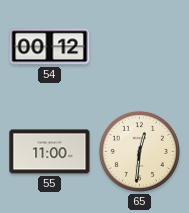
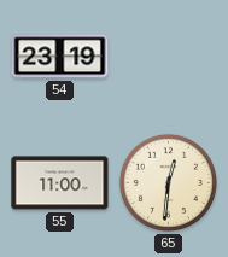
54: 00:12 -> 23:19 (60, 57)
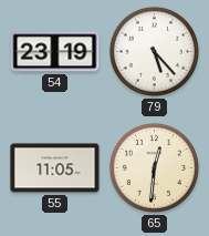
79: none -> 5:23 (154, 51)
55: 11:00 -> 11:05 (55, 168)
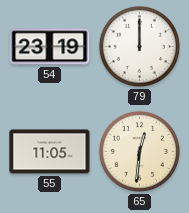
79: 5:23 -> 12:00 (139, 46)
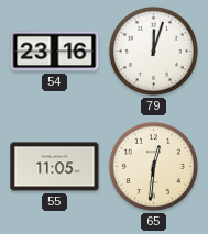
54: 23:19 -> 23:16 (55, 52)
79: 12:00 -> 12:03 (153, 51)
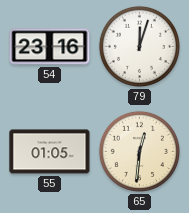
55: 11:05 -> 01:05 (50, 152)
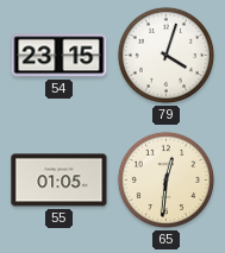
54: 23:16 -> 23:15 (60, 56)
79: 12:03 -> 4:03 (165, 55)
